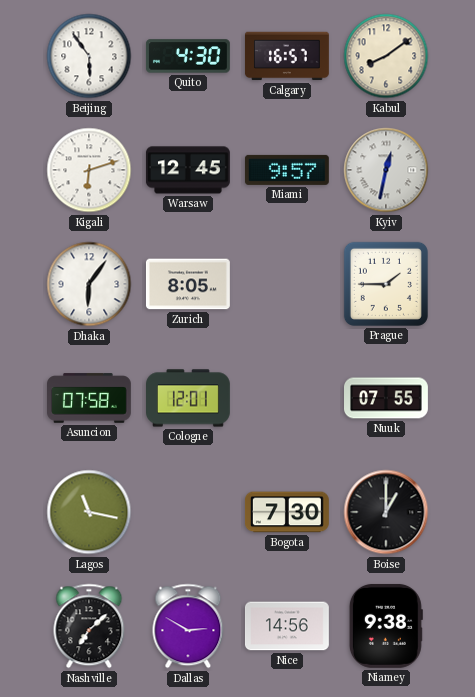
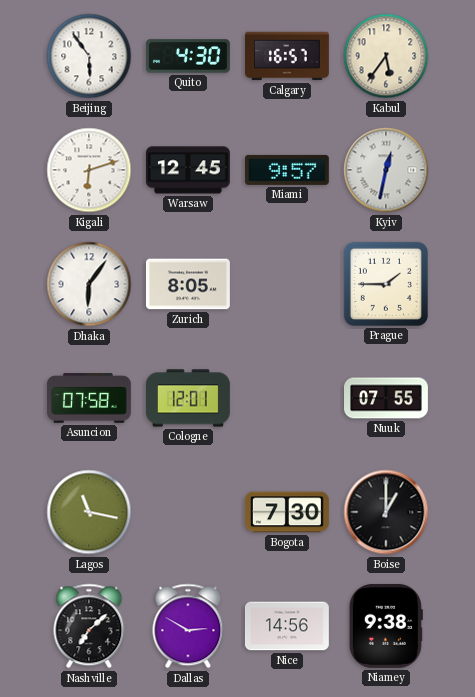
Kabul: 8:09 -> 5:36 (386, 56)
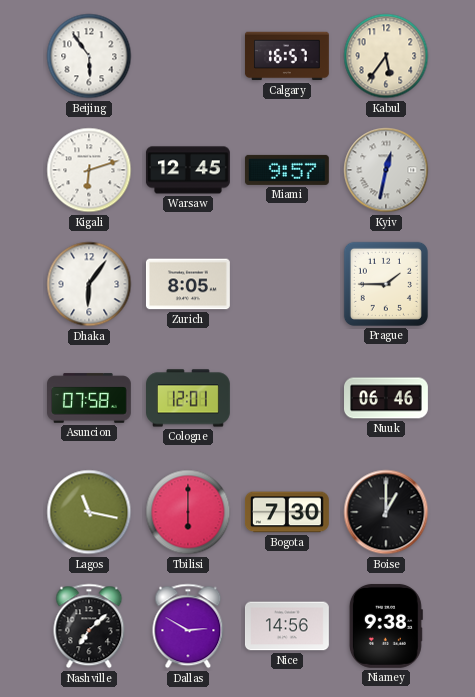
Quito: 4:30 -> none (188, 56)
Nuuk: 07:55 -> 06:46 (387, 398)
Tbilisi: none -> 6:00 (188, 512)
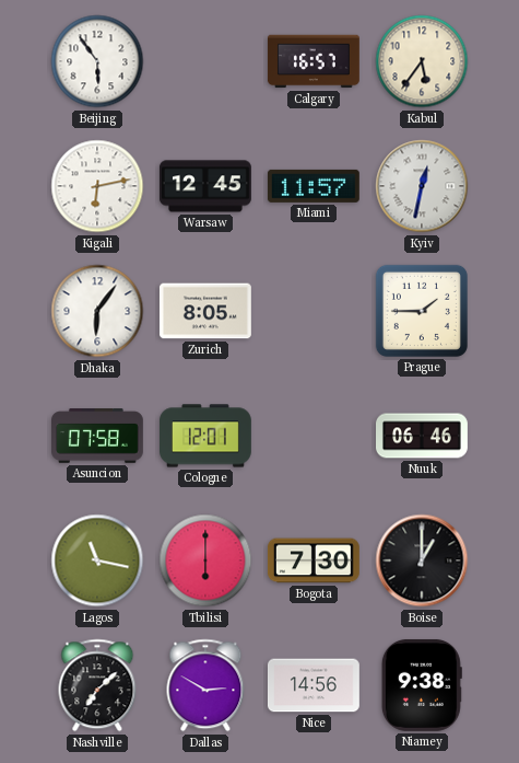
Kigali: 6:12 -> 6:13 (97, 186)
Miami: 9:57 -> 11:57 (314, 186)
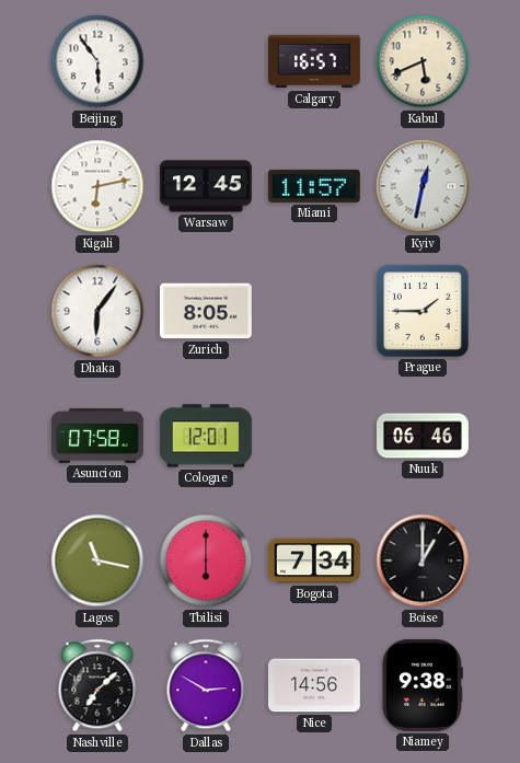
Kabul: 5:36 -> 5:41 (423, 61)
Bogota: 7:30 -> 7:34 (314, 560)
